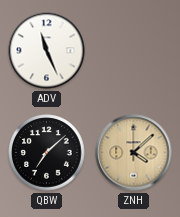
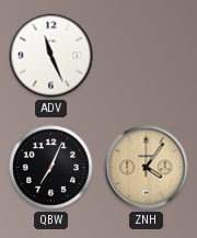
QBW: 7:08 -> 7:04 (51, 168)
ZNH: 4:08 -> 4:06 (147, 168)
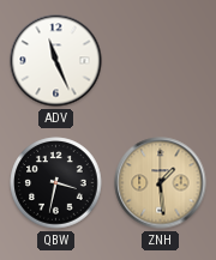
QBW: 7:04 -> 3:32 (56, 183)
ZNH: 4:06 -> 1:29 (161, 183)
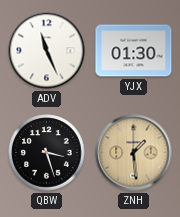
YJX: none -> 01:30 (134, 51)
QBW: 3:32 -> 3:27 (47, 153)
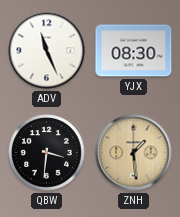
YJX: 01:30 -> 08:30 (134, 51)
QBW: 3:27 -> 3:31 (47, 153)
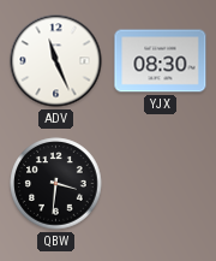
ZNH: 1:29 -> none (134, 153)
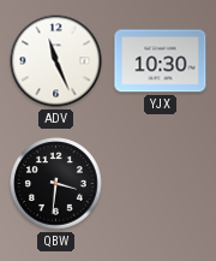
YJX: 08:30 -> 10:30 (161, 61)
